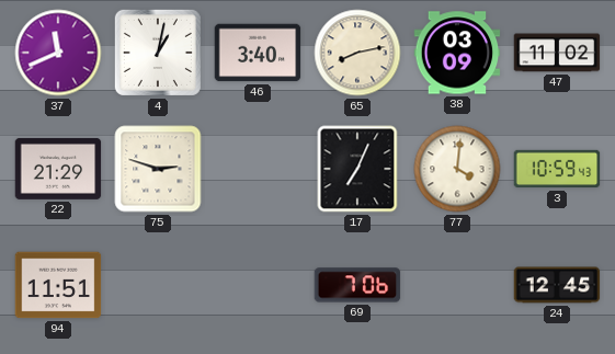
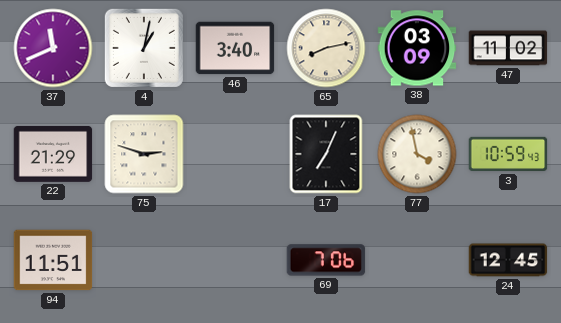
77: 4:01 -> 3:58 (417, 154)
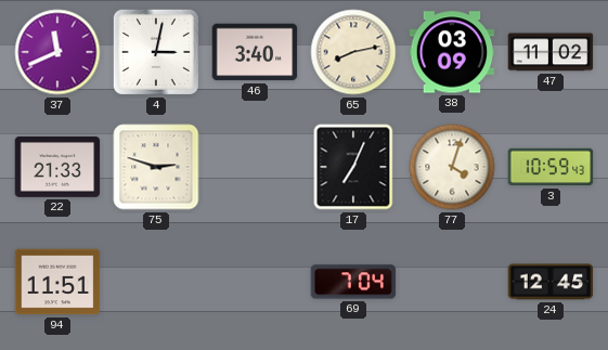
4: 1:02 -> 3:02 (156, 52)
22: 21:29 -> 21:33 (57, 167)
77: 3:58 -> 4:03 (452, 167)
69: 7:06 -> 7:04 (353, 282)
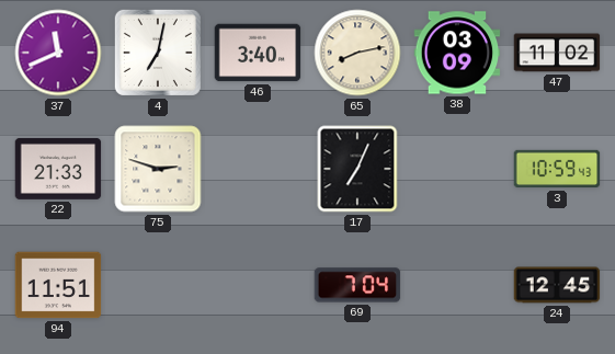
4: 3:02 -> 7:02 (158, 53)
77: 4:03 -> none (452, 167)
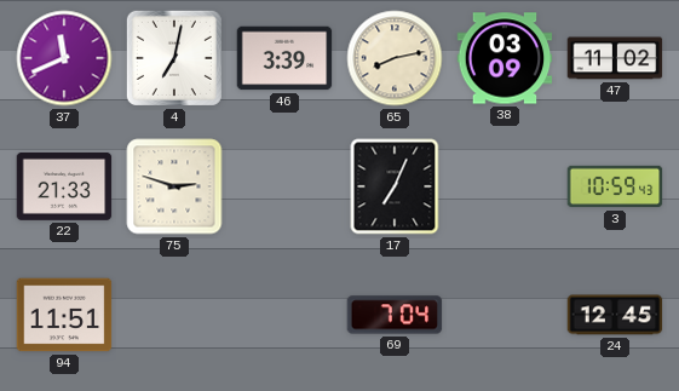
46: 3:40 -> 3:39 (284, 58)
